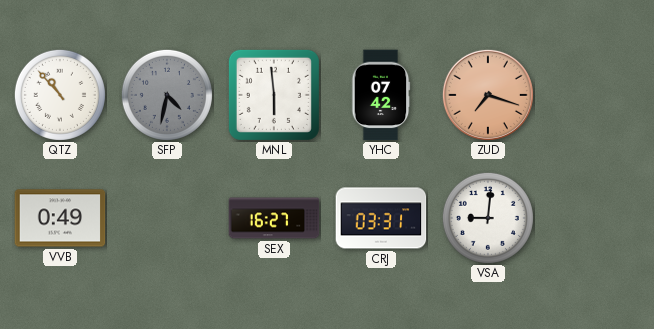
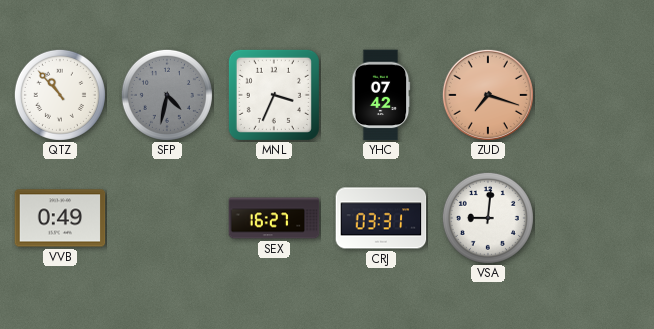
MNL: 5:59 -> 3:34 (274, 95)
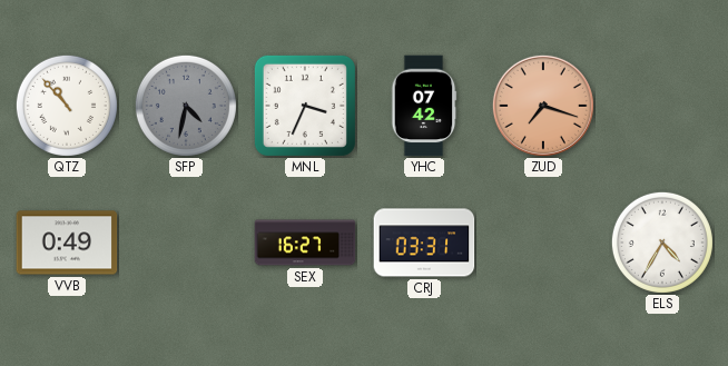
VSA: 9:01 -> none (488, 218)
ELS: none -> 4:35 (662, 243)
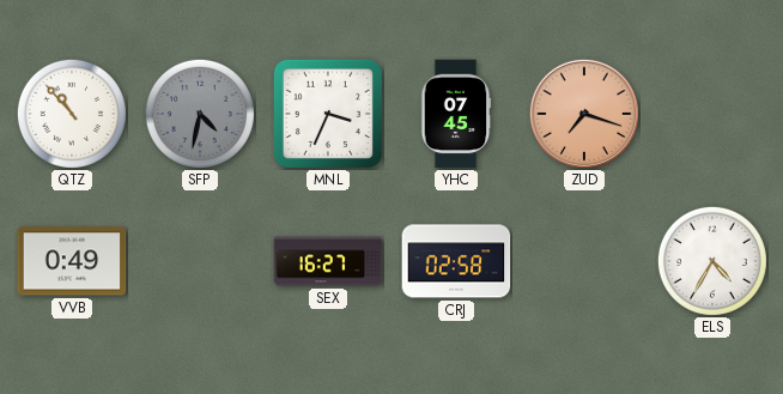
YHC: 07:42 -> 07:45 (456, 114)
CRJ: 03:31 -> 02:58 (456, 261)
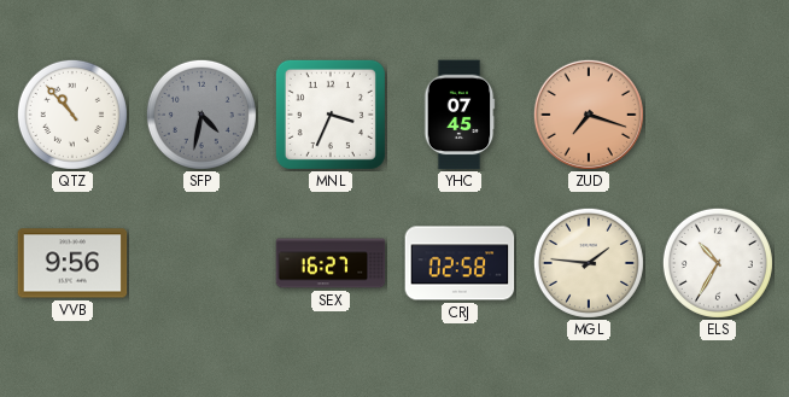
VVB: 0:49 -> 9:56 (72, 263)
MGL: none -> 1:46 (589, 263)
ELS: 4:35 -> 10:35 (718, 263)
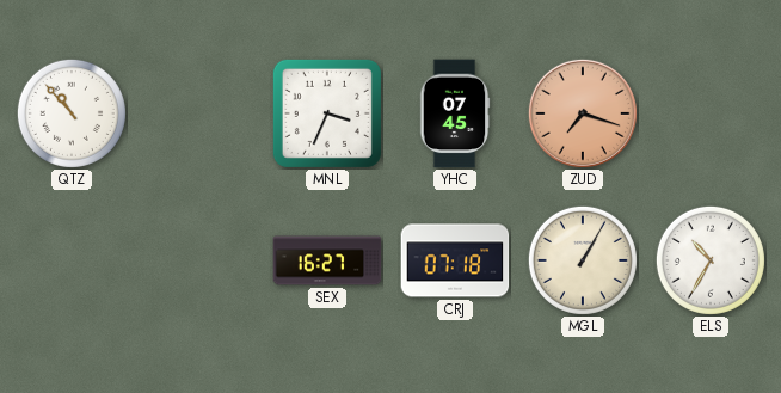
SFP: 4:32 -> none (201, 115)
VVB: 9:56 -> none (72, 263)
CRJ: 02:58 -> 07:18 (455, 260)
MGL: 1:46 -> 1:05 (583, 260)
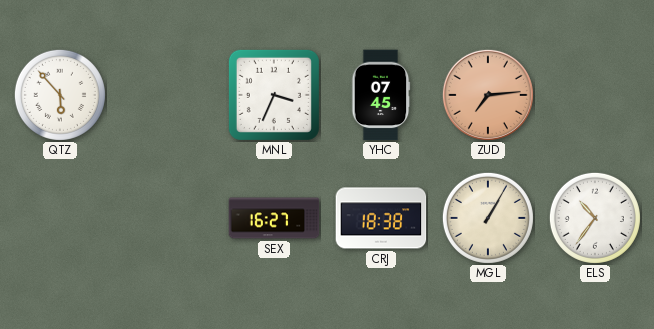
QTZ: 10:53 -> 5:53 (60, 95)
ZUD: 7:18 -> 7:14 (488, 95)
CRJ: 07:18 -> 18:38 (381, 218)
ELS: 10:35 -> 10:36 (595, 218)
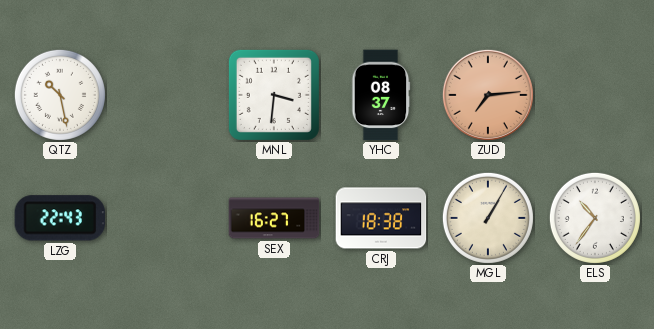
QTZ: 5:53 -> 10:28 (60, 95)
MNL: 3:34 -> 3:31 (274, 95)
YHC: 07:45 -> 08:37 (381, 95)
LZG: none -> 22:43 (60, 218)
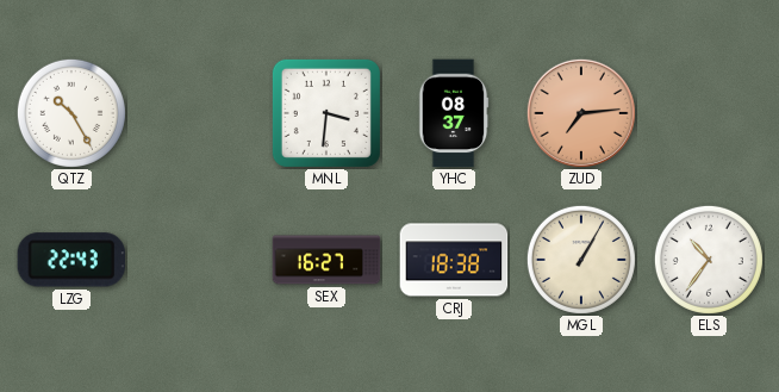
QTZ: 10:28 -> 10:25 (71, 113)
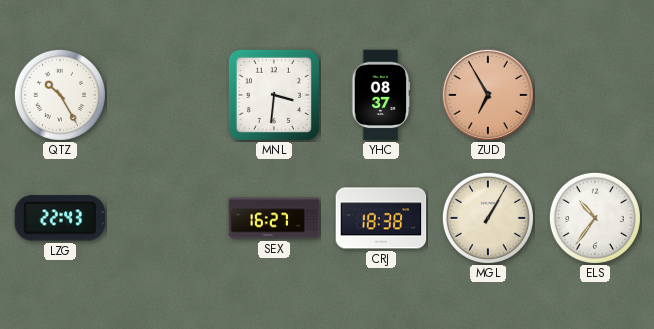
ZUD: 7:14 -> 6:55 (488, 95)
